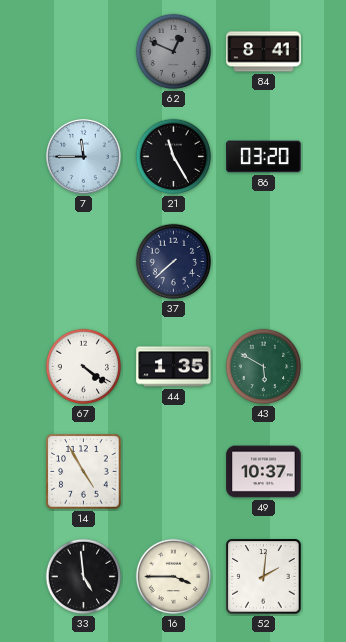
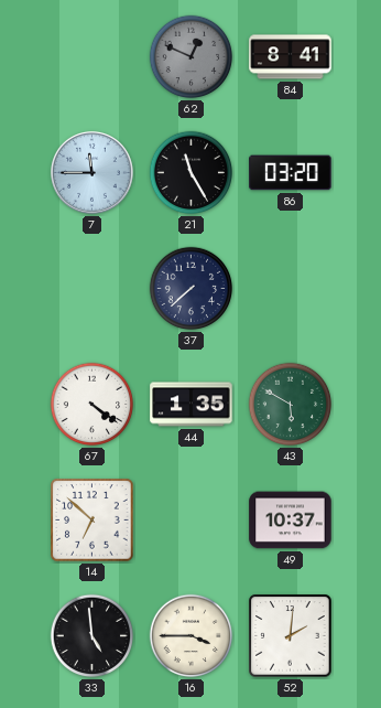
14: 4:55 -> 6:52 (92, 521)
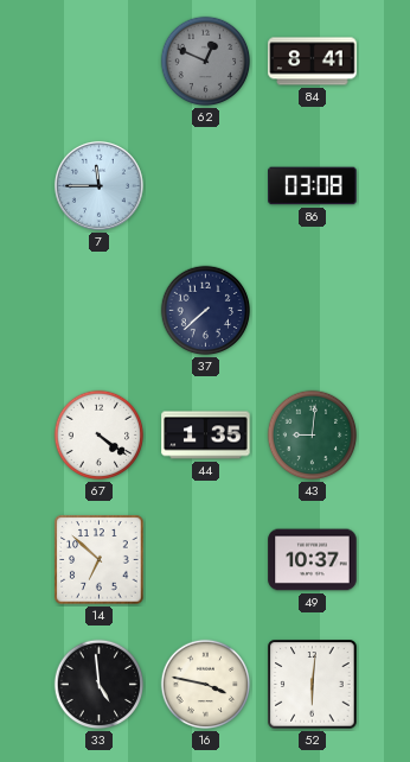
21: 11:25 -> none (192, 173)
86: 03:20 -> 03:08 (313, 186)
43: 5:50 -> 9:01 (313, 436)
16: 3:45 -> 3:47 (206, 685)
52: 2:01 -> 6:01 (313, 685)
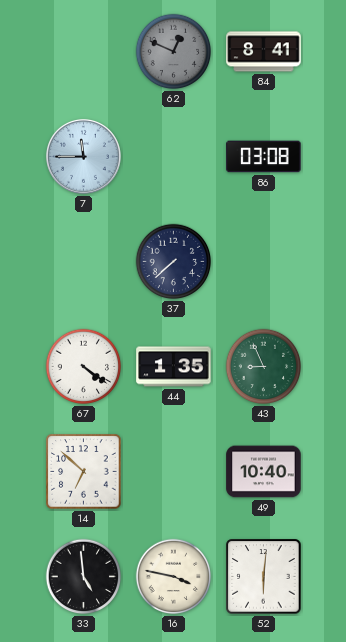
43: 9:01 -> 8:56 (264, 367)
49: 10:37 -> 10:40 (264, 472)
